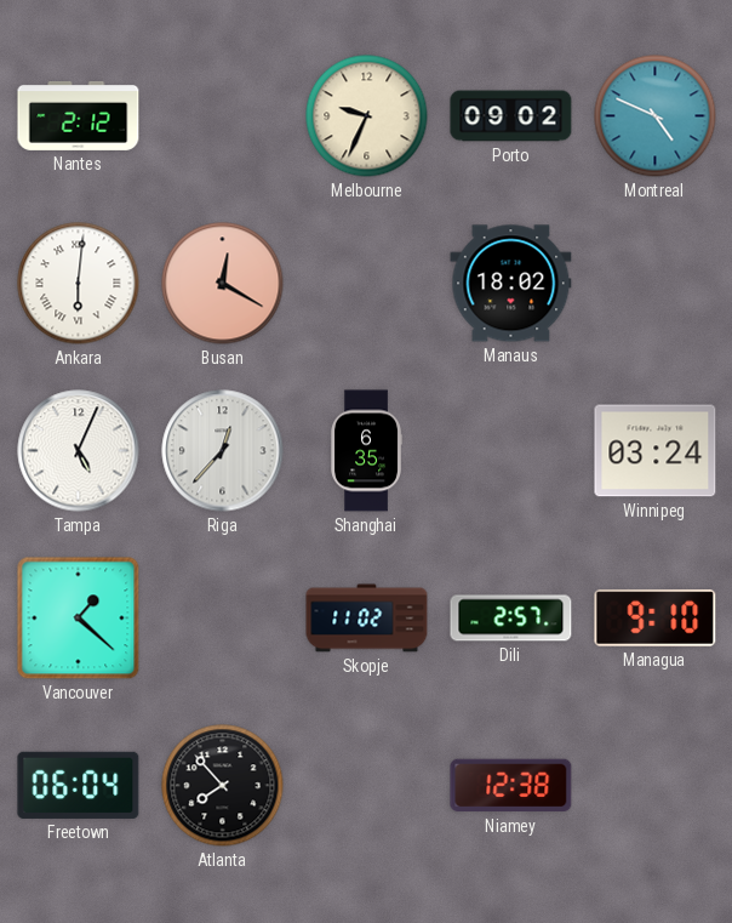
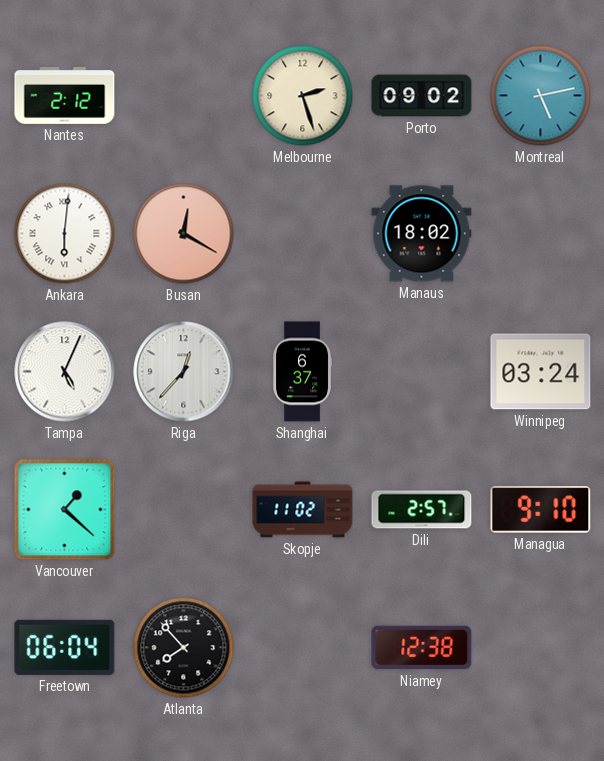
Melbourne: 9:34 -> 2:27 (303, 96)
Montreal: 4:49 -> 5:13 (541, 96)
Shanghai: 6:35 -> 6:37 (302, 372)
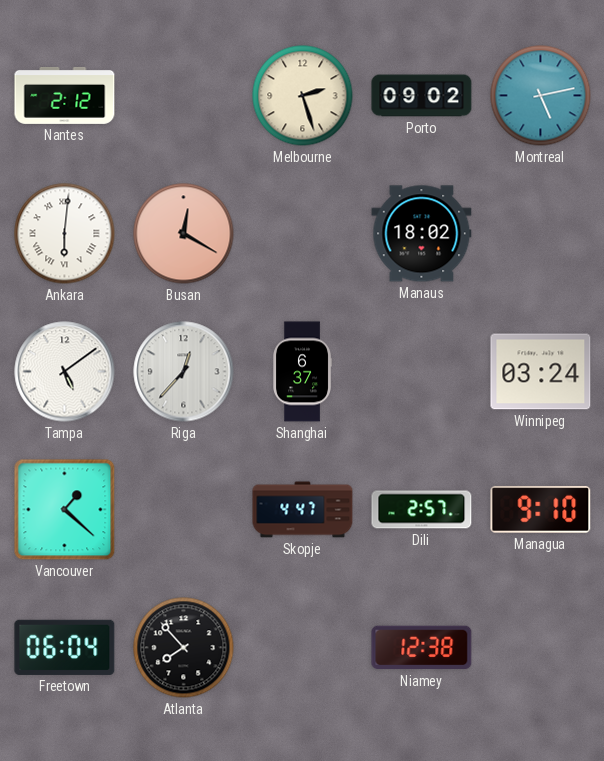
Tampa: 5:04 -> 5:09 (65, 372)
Skopje: 11:02 -> 4:47 (303, 510)
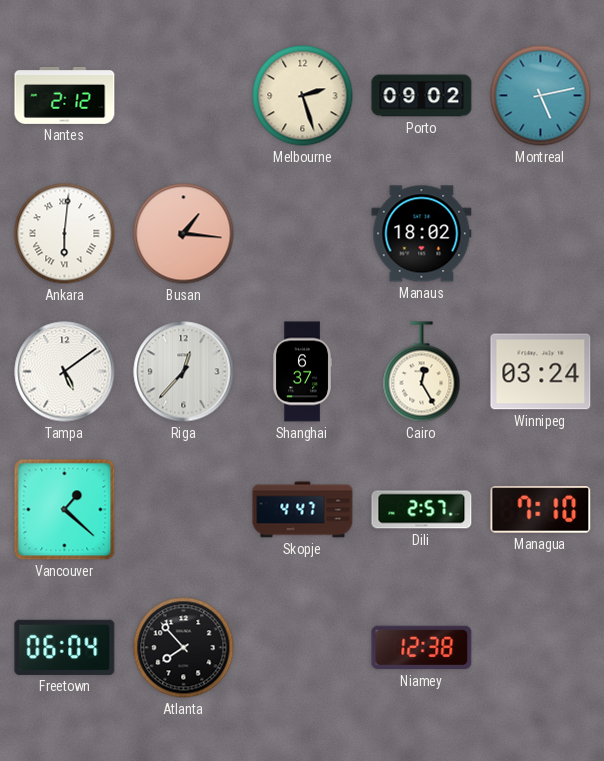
Busan: 12:20 -> 1:16 (184, 234)
Cairo: none -> 12:25 (422, 372)
Managua: 9:10 -> 7:10 (541, 509)
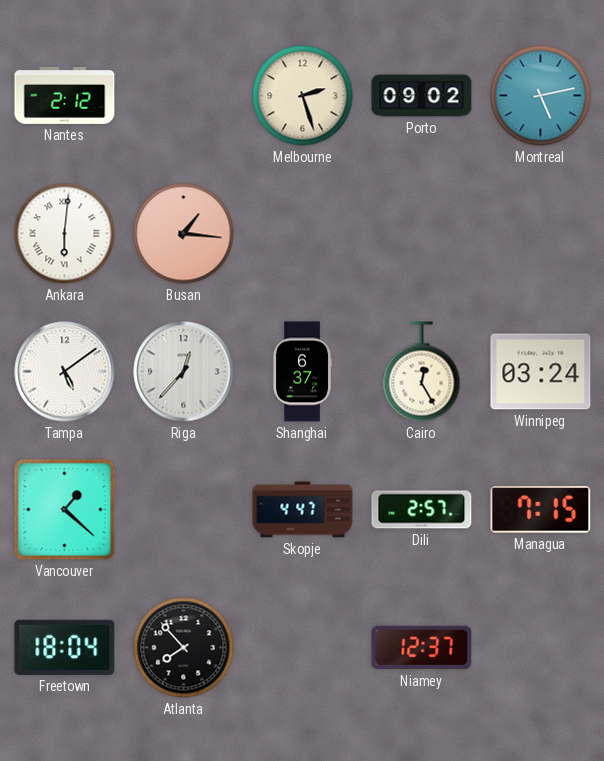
Manaus: 18:02 -> none (422, 234)
Managua: 7:10 -> 7:15 (541, 509)
Freetown: 06:04 -> 18:04 (65, 647)
Niamey: 12:38 -> 12:37 (422, 648)
